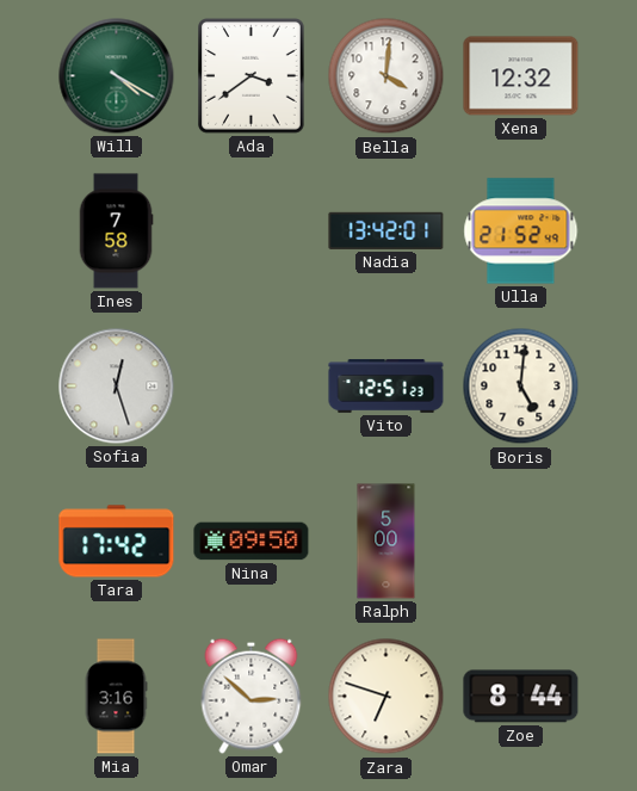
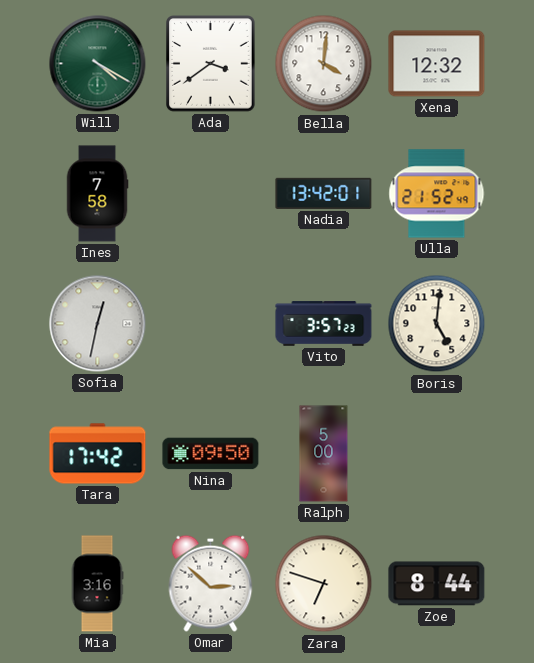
Sofia: 12:27 -> 12:32 (98, 324)
Vito: 12:51 -> 3:57 (324, 324)
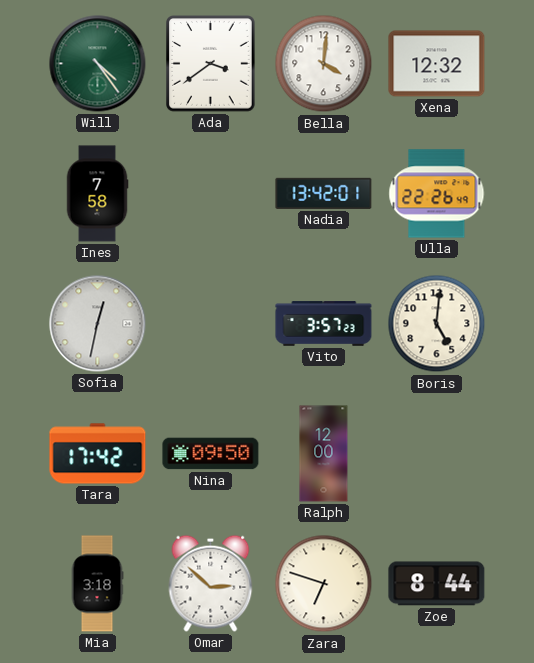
Will: 4:20 -> 4:24 (98, 64)
Ulla: 21:52 -> 22:26 (437, 194)
Ralph: 5:00 -> 12:00 (324, 454)
Mia: 3:16 -> 3:18 (97, 584)
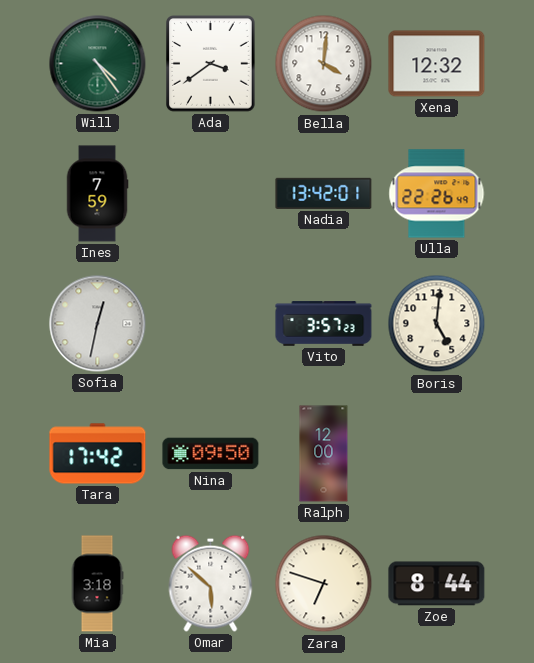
Ines: 7:58 -> 7:59 (97, 194)
Omar: 2:52 -> 5:52 (211, 583)
